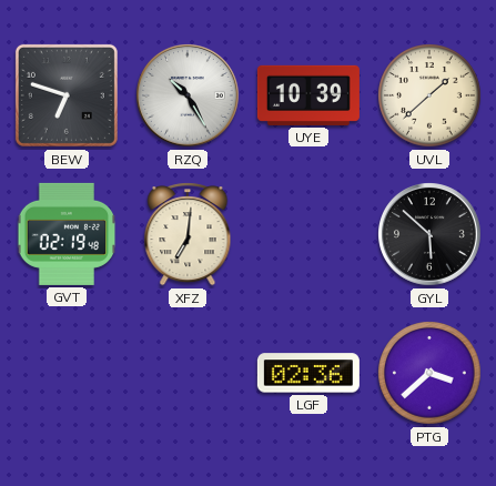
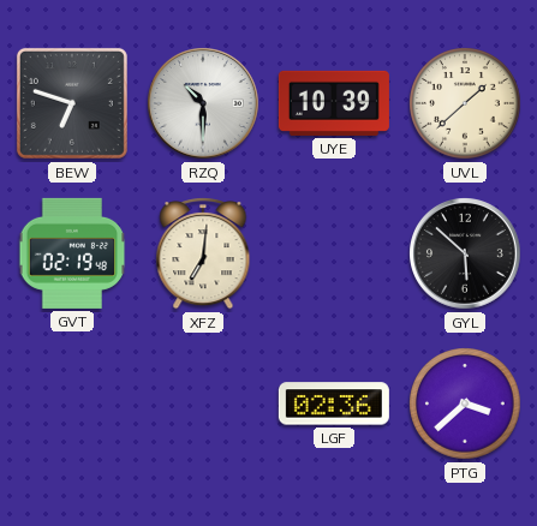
RZQ: 10:25 -> 10:30 (204, 104)
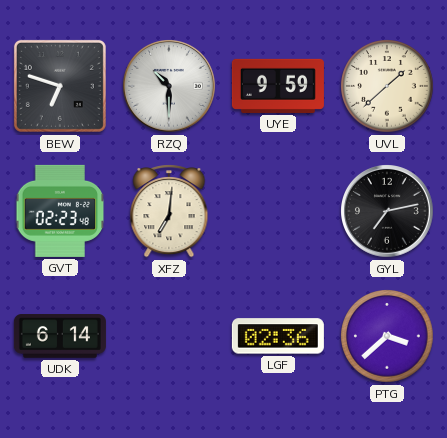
UYE: 10:39 -> 9:59 (278, 86)
GVT: 02:19 -> 02:23 (60, 211)
GYL: 5:52 -> 7:13 (388, 212)
UDK: none -> 6:14 (60, 336)
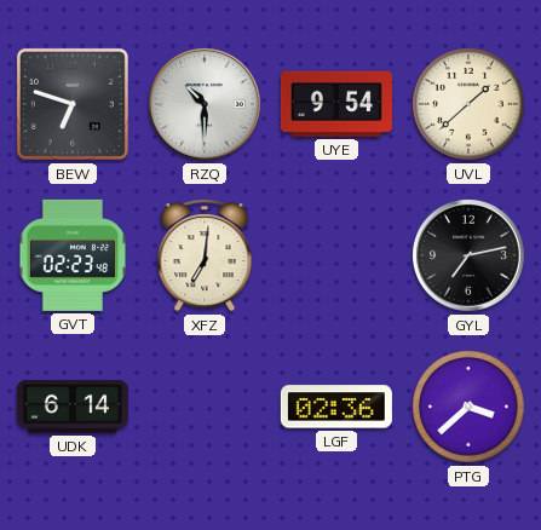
UYE: 9:59 -> 9:54 (336, 104)
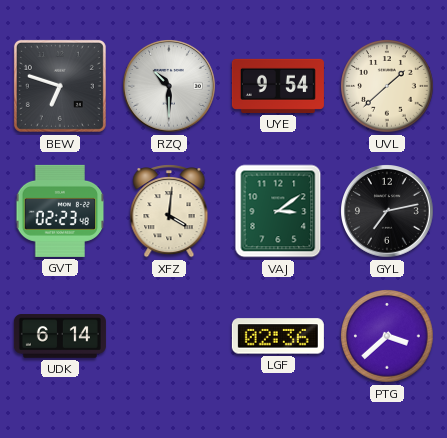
XFZ: 7:01 -> 4:01 (169, 211)
VAJ: none -> 3:09 (278, 211)
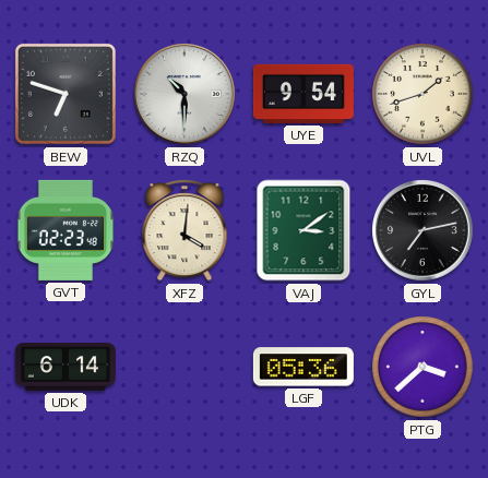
UVL: 1:38 -> 1:42 (422, 94)
LGF: 02:36 -> 05:36 (303, 367)
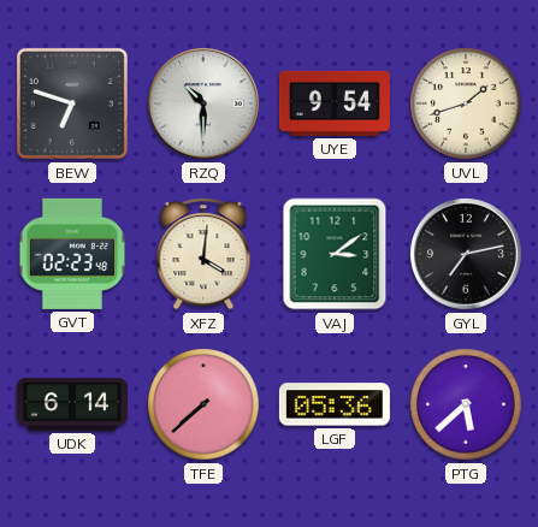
TFE: none -> 7:38 (203, 404)
PTG: 3:38 -> 5:38 (466, 404)
